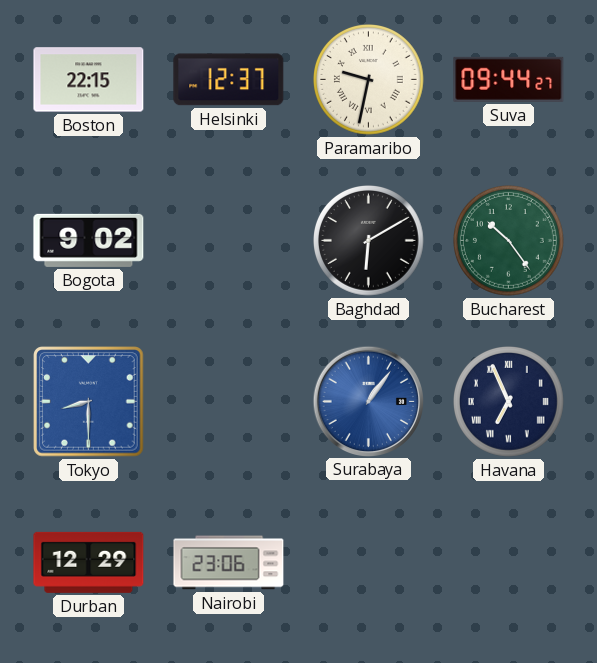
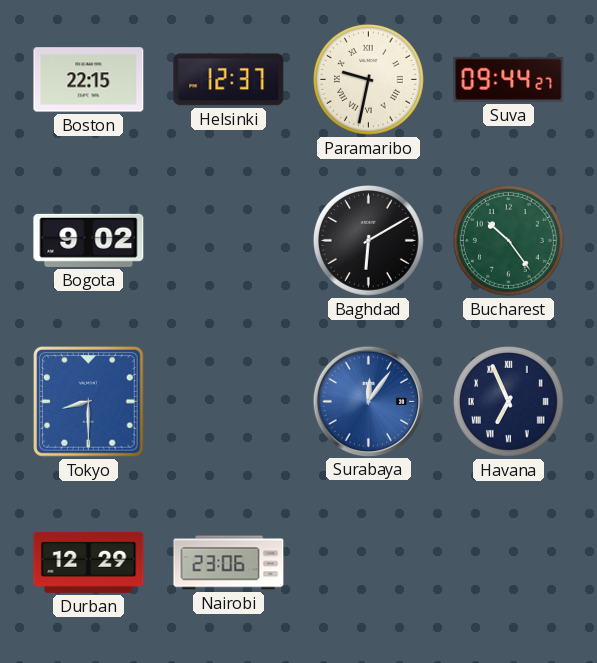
Surabaya: 1:06 -> 12:06 (368, 401)
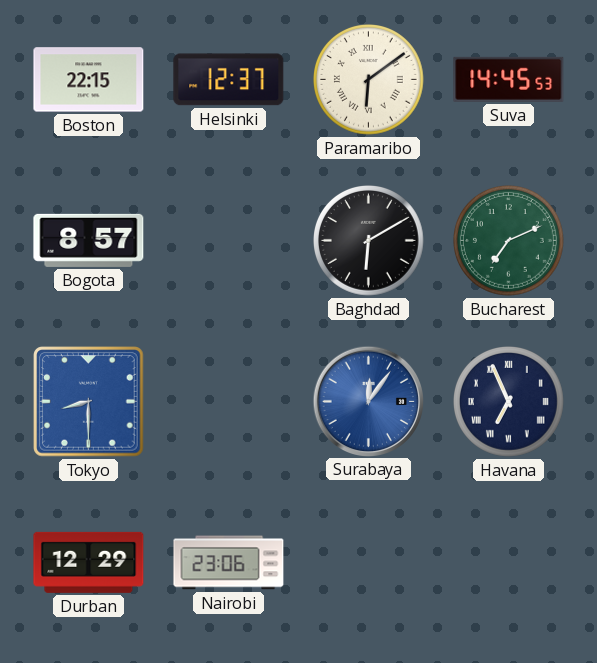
Paramaribo: 9:32 -> 6:09 (369, 80)
Suva: 09:44 -> 14:45 (509, 79)
Bogota: 9:02 -> 8:57 (89, 240)
Bucharest: 10:24 -> 7:11 (509, 241)
